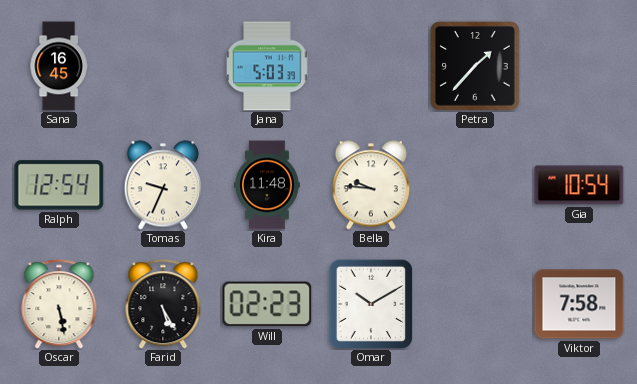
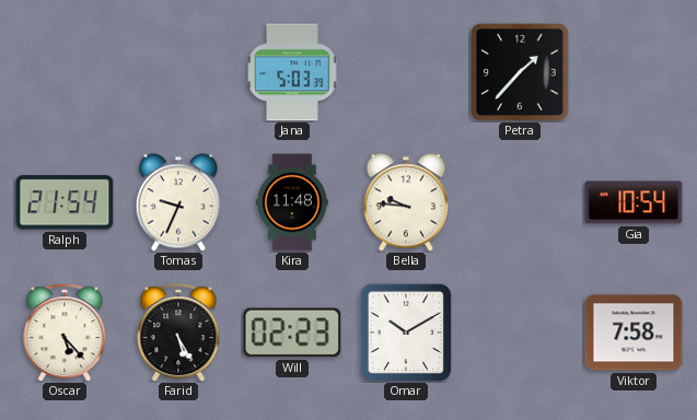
Sana: 16:45 -> none (59, 66)
Ralph: 12:54 -> 21:54 (65, 202)
Oscar: 5:28 -> 5:23 (65, 332)
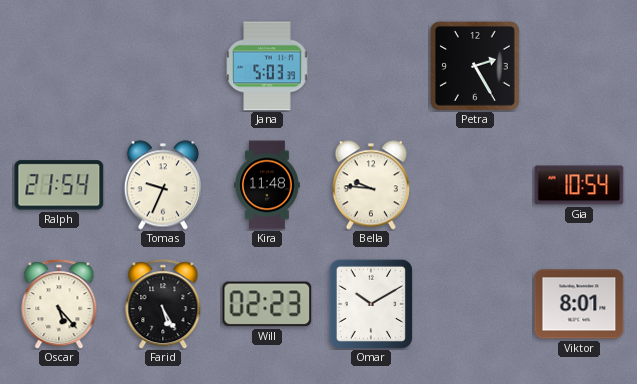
Petra: 1:37 -> 2:25 (475, 66)
Viktor: 7:58 -> 8:01 (579, 304)
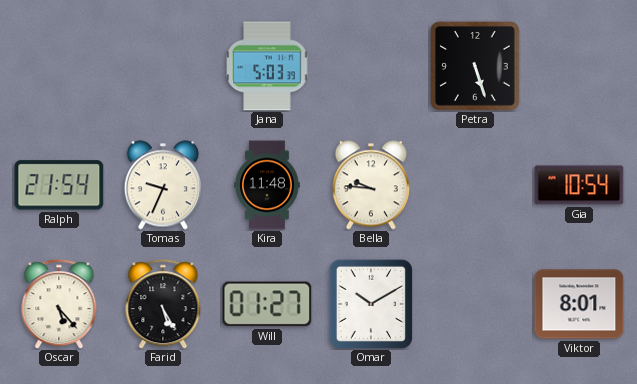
Petra: 2:25 -> 5:27 (475, 66)
Will: 02:23 -> 01:27 (267, 304)
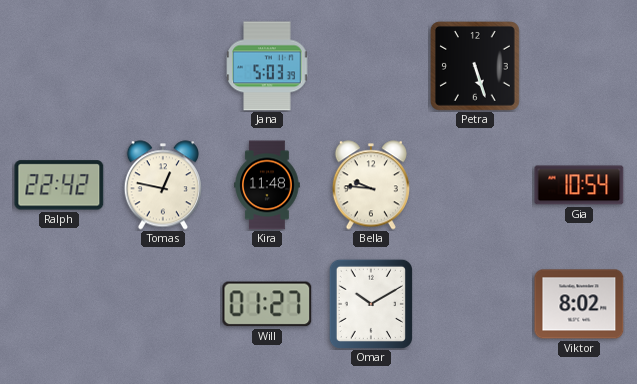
Ralph: 21:54 -> 22:42 (59, 185)
Tomas: 9:34 -> 12:47 (163, 185)
Oscar: 5:23 -> none (59, 304)
Farid: 5:25 -> none (163, 304)
Viktor: 8:01 -> 8:02 (579, 304)
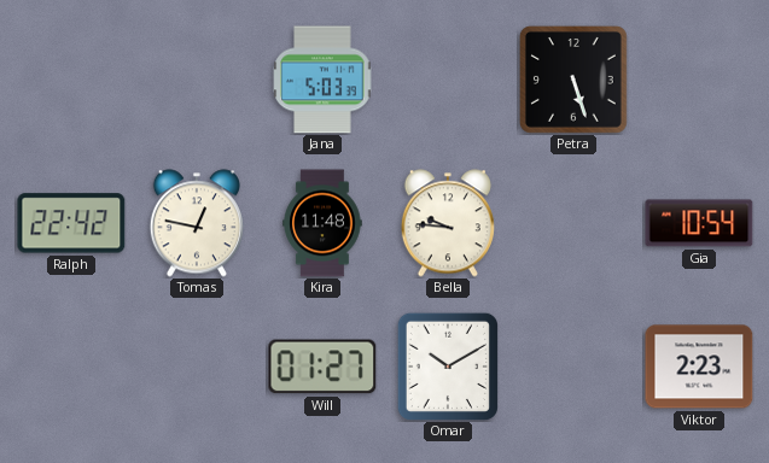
Viktor: 8:02 -> 2:23 (699, 367)
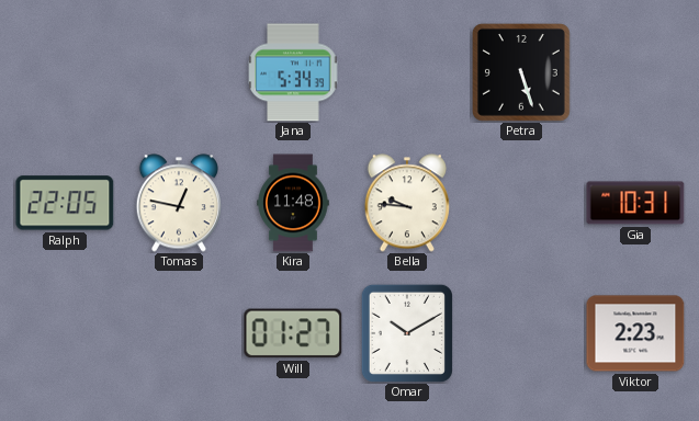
Jana: 5:03 -> 5:34 (293, 72)
Ralph: 22:42 -> 22:05 (65, 203)
Gia: 10:54 -> 10:31 (635, 203)
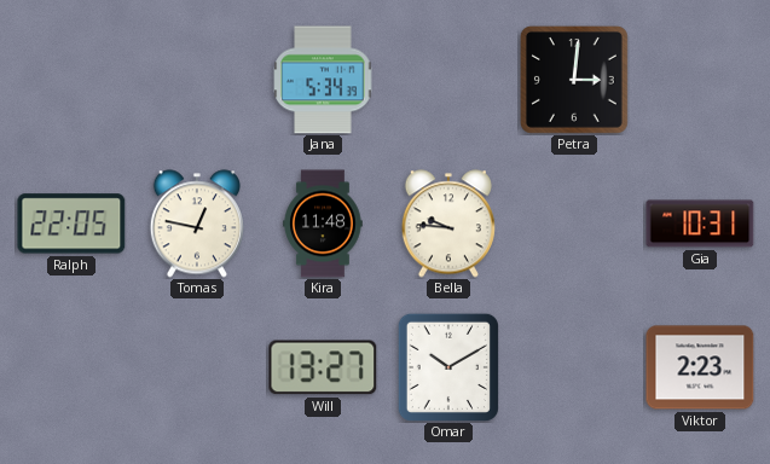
Petra: 5:27 -> 3:01 (574, 80)
Will: 01:27 -> 13:27 (323, 367)
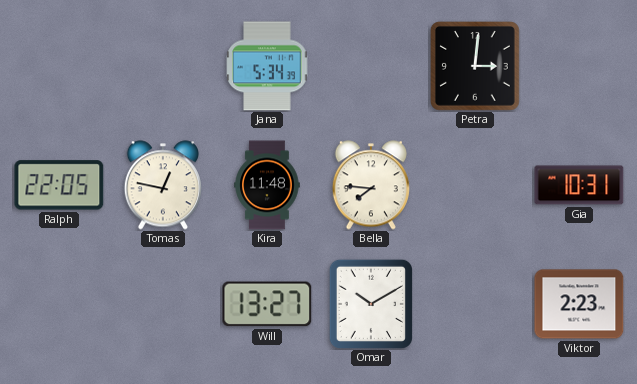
Bella: 9:46 -> 7:46 (371, 185)
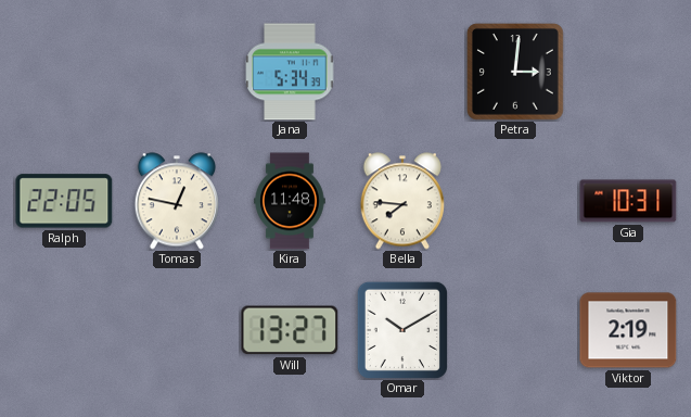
Viktor: 2:23 -> 2:19 (628, 330)
